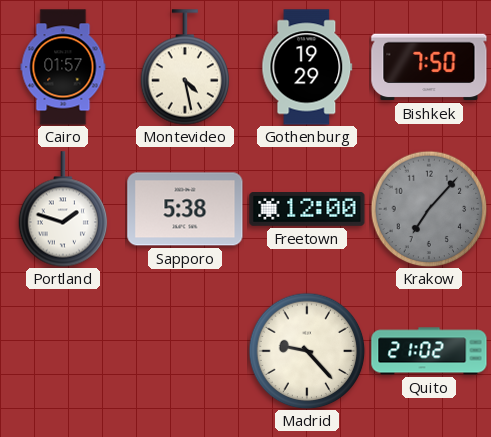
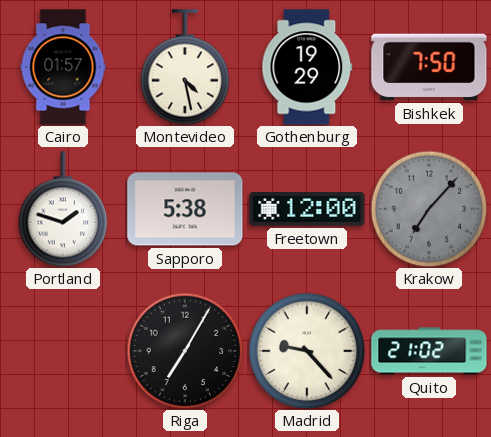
Riga: none -> 7:05 (185, 351)
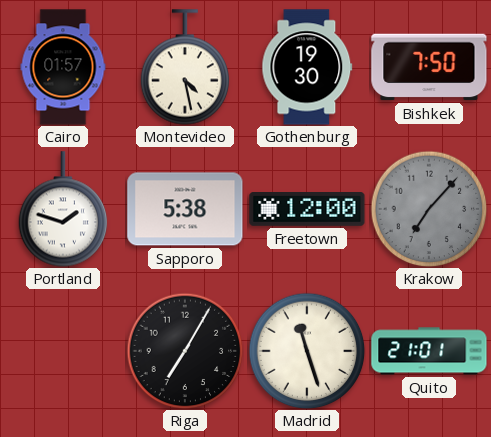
Gothenburg: 19:29 -> 19:30 (307, 67)
Madrid: 9:23 -> 11:27 (307, 351)
Quito: 21:02 -> 21:01 (429, 351)
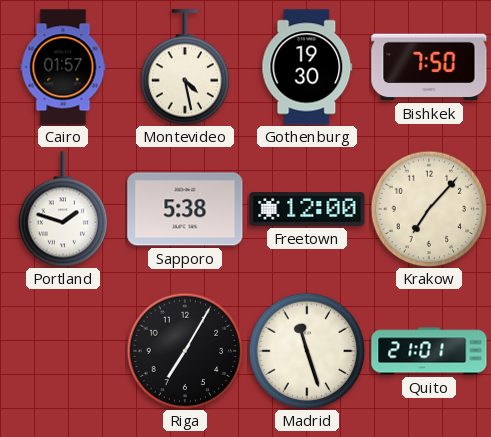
Krakow dial: grey -> cream (429, 209)
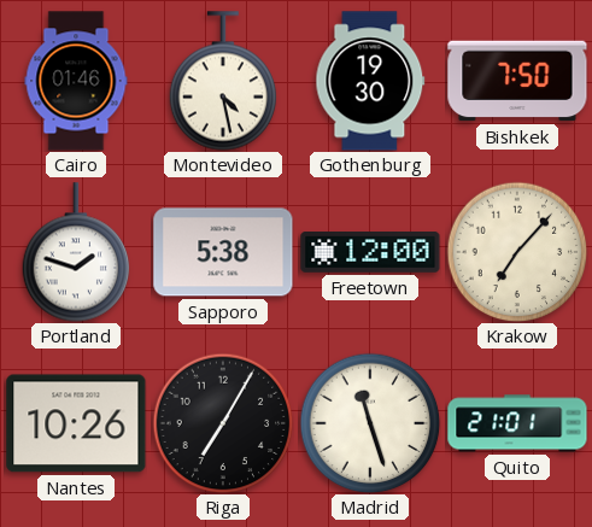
Cairo: 01:57 -> 01:46 (76, 81)
Nantes: none -> 10:26 (76, 423)
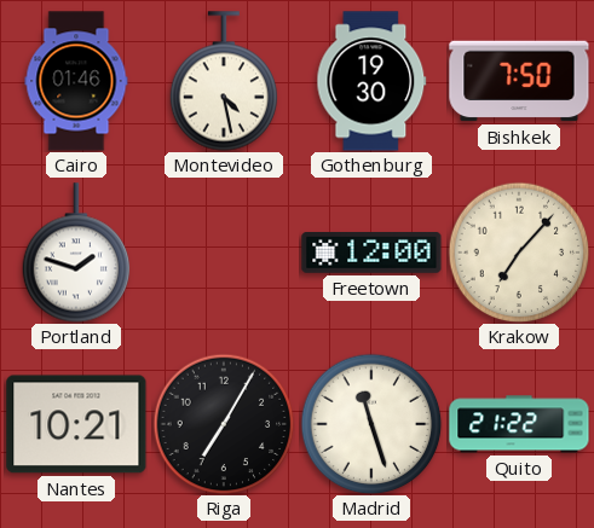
Sapporo: 5:38 -> none (223, 252)
Nantes: 10:26 -> 10:21 (76, 424)
Quito: 21:01 -> 21:22 (519, 424)
